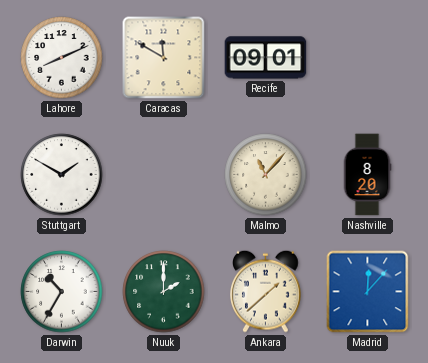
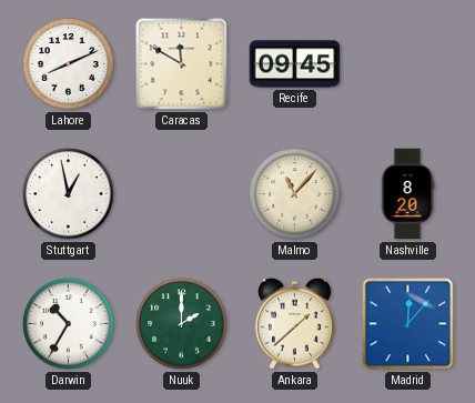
Recife: 09:01 -> 09:45 (295, 64)
Stuttgart: 1:50 -> 12:58 (69, 194)
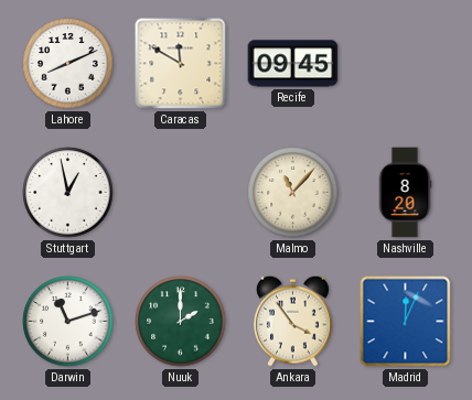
Darwin: 10:35 -> 11:12 (68, 322)
Ankara: 1:38 -> 3:54 (293, 321)
Madrid: 12:07 -> 12:04 (406, 322)
